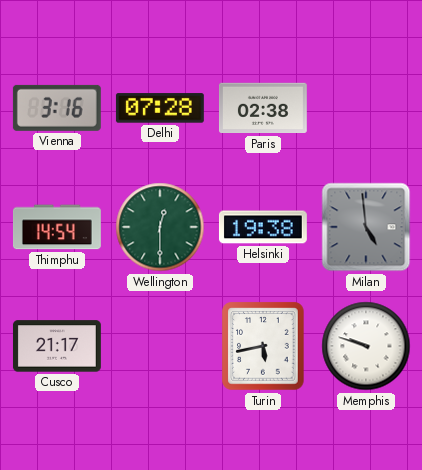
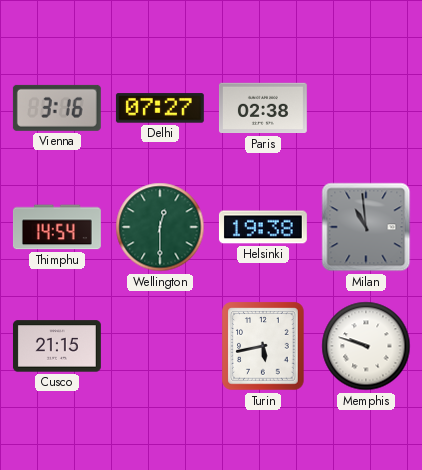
Delhi: 07:28 -> 07:27 (160, 108)
Milan: 4:59 -> 10:59 (366, 227)
Cusco: 21:17 -> 21:15 (57, 346)
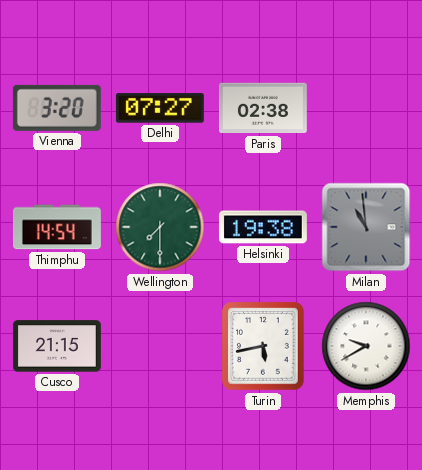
Vienna: 3:16 -> 3:20 (57, 108)
Wellington: 12:30 -> 7:30 (160, 227)
Memphis: 9:48 -> 9:40 (366, 346)
